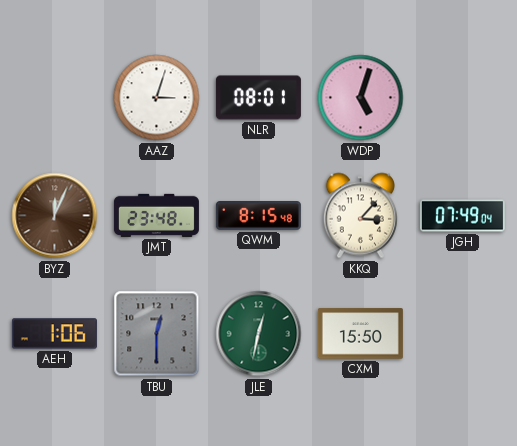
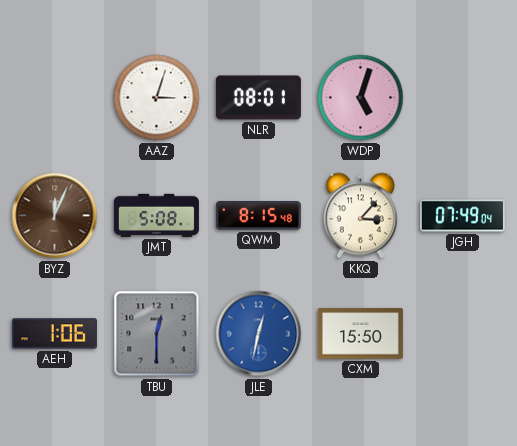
JMT: 23:48 -> 5:08 (156, 215)
JLE dial: green -> blue (259, 334)
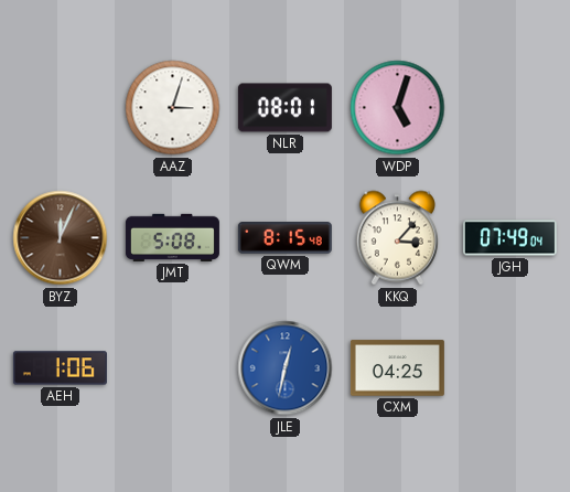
TBU: 12:30 -> none (157, 334)
CXM: 15:50 -> 04:25 (397, 368)
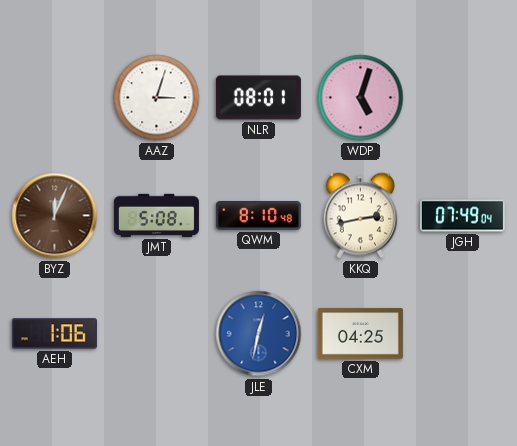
QWM: 8:15 -> 8:10 (258, 216)
KKQ: 3:07 -> 2:43 (360, 216)
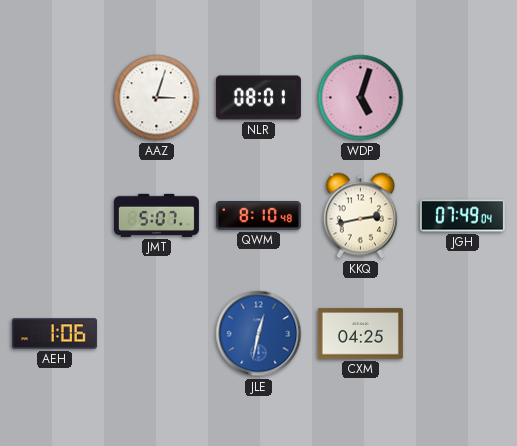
BYZ: 12:04 -> none (55, 216)
JMT: 5:08 -> 5:07 (156, 215)
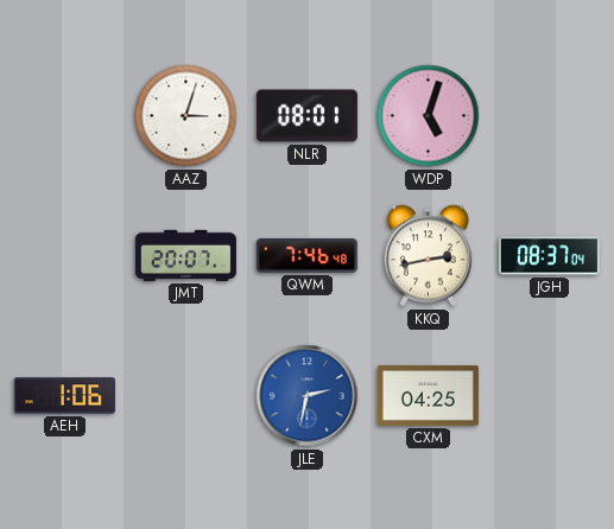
JMT: 5:07 -> 20:07 (185, 255)
QWM: 8:10 -> 7:46 (306, 256)
JGH: 07:49 -> 08:37 (549, 256)
JLE: 12:32 -> 2:32 (308, 396)
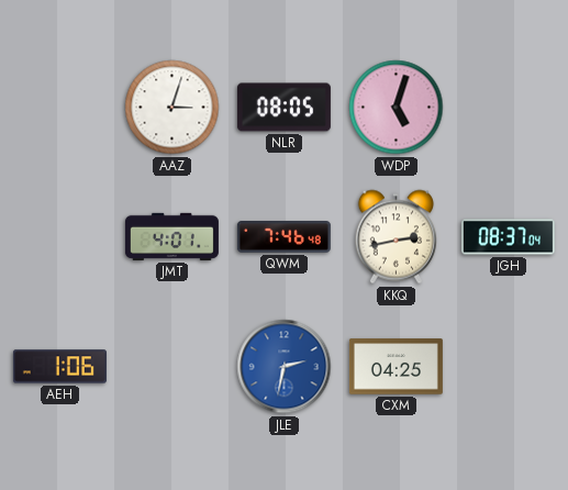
NLR: 08:01 -> 08:05 (283, 108)
JMT: 20:07 -> 4:01 (171, 236)
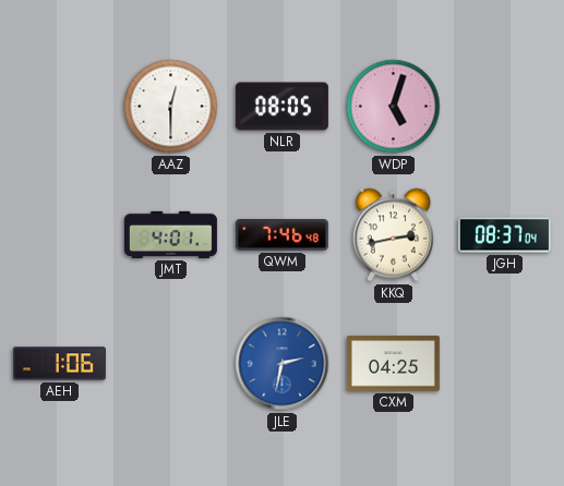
AAZ: 3:03 -> 12:30 (171, 107)
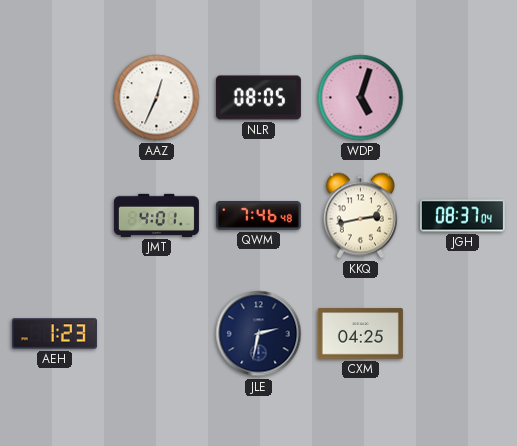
AAZ: 12:30 -> 12:34 (157, 98)
AEH: 1:06 -> 1:23 (54, 334)
JLE dial: blue -> navy (259, 334)
